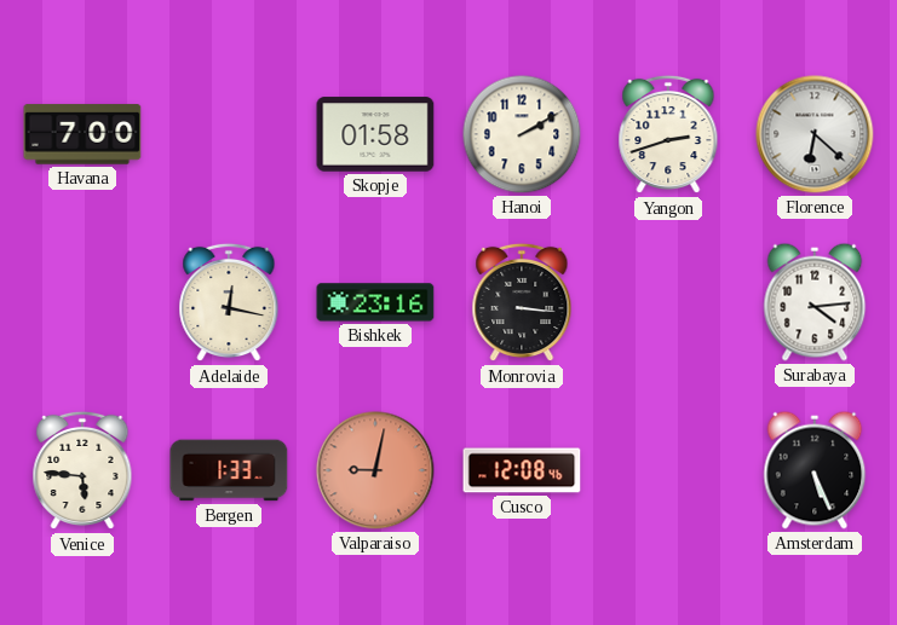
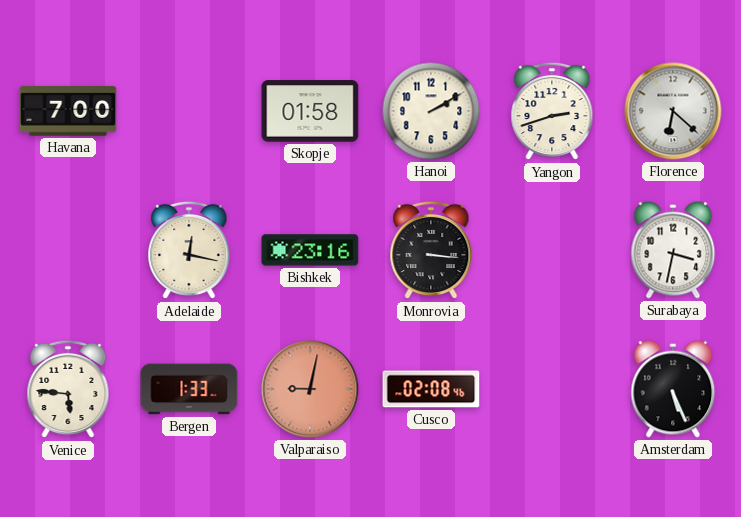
Surabaya: 4:14 -> 3:32 (673, 250)
Cusco: 12:08 -> 02:08 (431, 389)
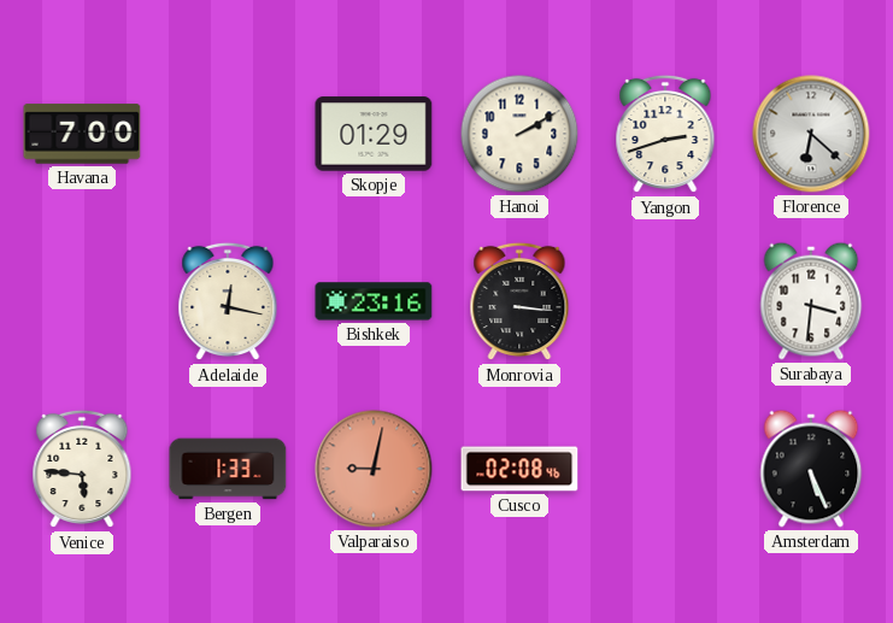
Skopje: 01:58 -> 01:29 (374, 134)
Surabaya: 3:32 -> 3:31 (811, 301)
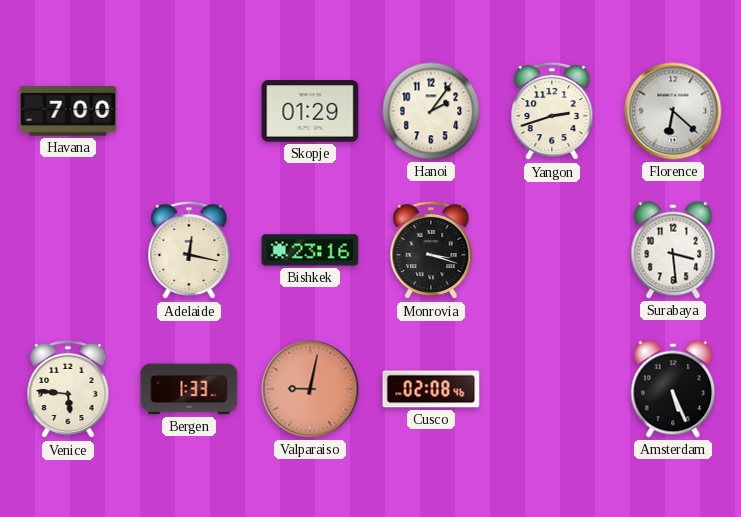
Hanoi: 2:10 -> 2:06 (431, 111)
Monrovia: 3:16 -> 3:18 (431, 250)
Surabaya: 3:31 -> 3:29 (673, 250)
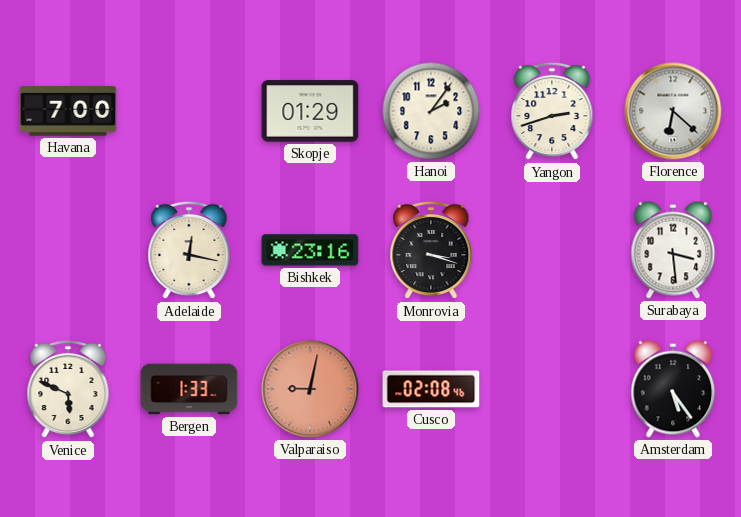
Venice: 5:46 -> 5:49 (68, 389)
Amsterdam: 5:26 -> 5:24 (673, 389)
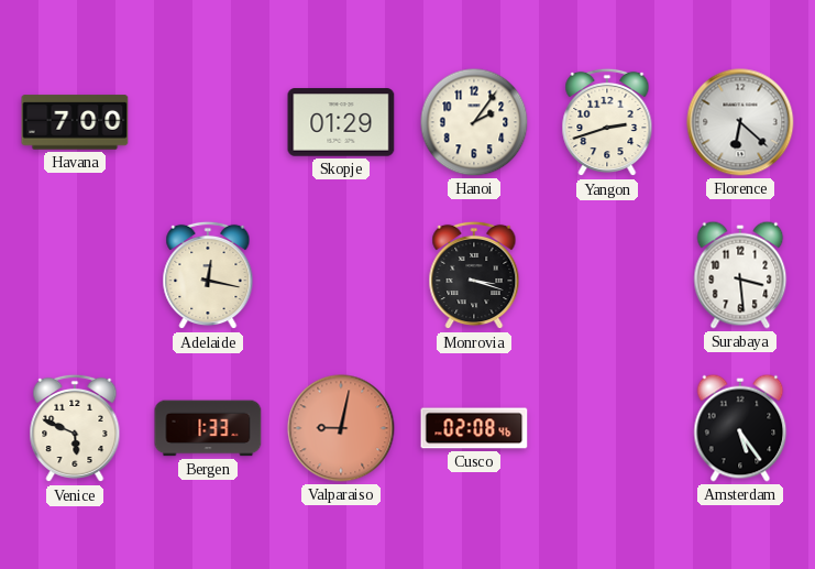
Bishkek: 23:16 -> none (310, 250)
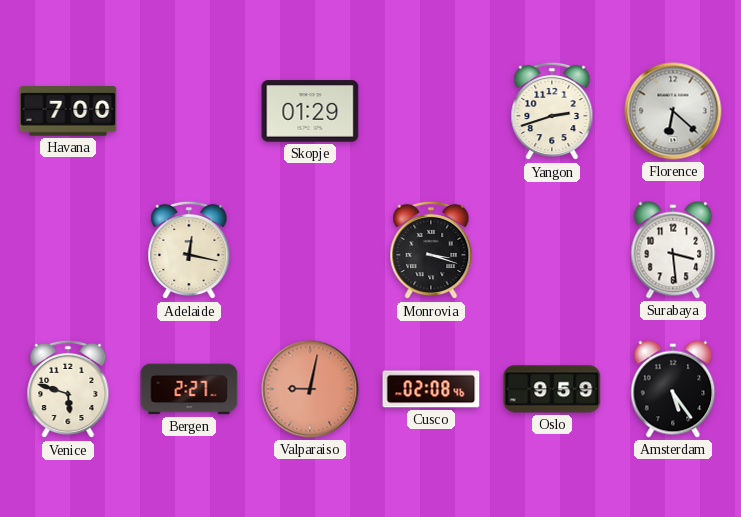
Hanoi: 2:06 -> none (474, 122)
Venice: 5:49 -> 5:48 (68, 389)
Bergen: 1:33 -> 2:27 (189, 389)
Oslo: none -> 9:59 (552, 389)
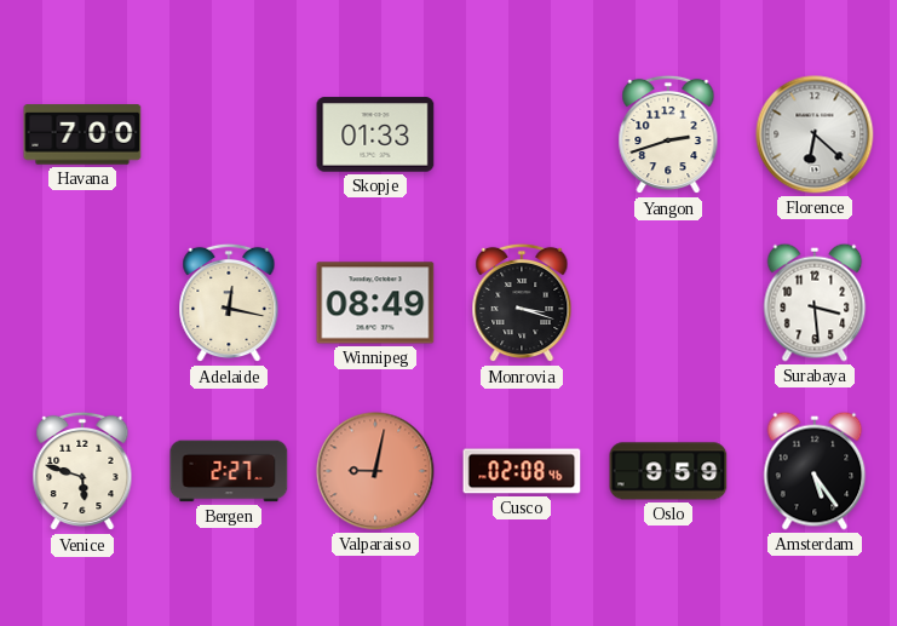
Skopje: 01:29 -> 01:33 (375, 134)
Winnipeg: none -> 08:49 (375, 303)
